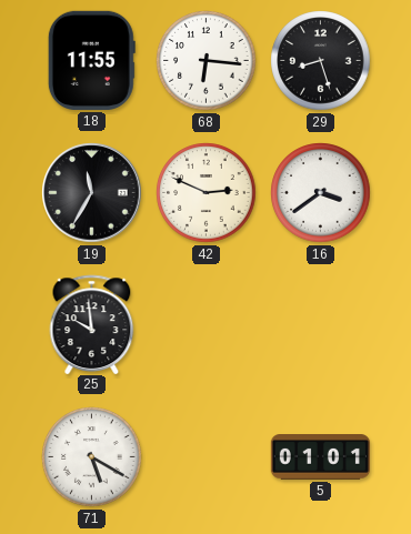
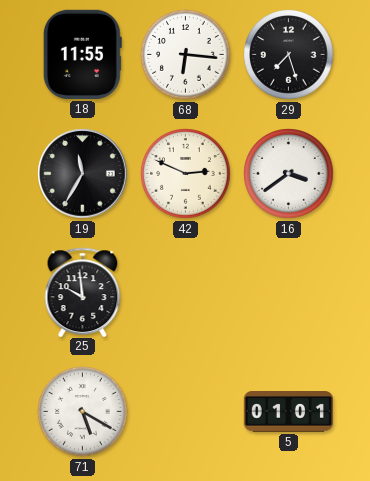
29: 8:27 -> 7:27 (289, 55)
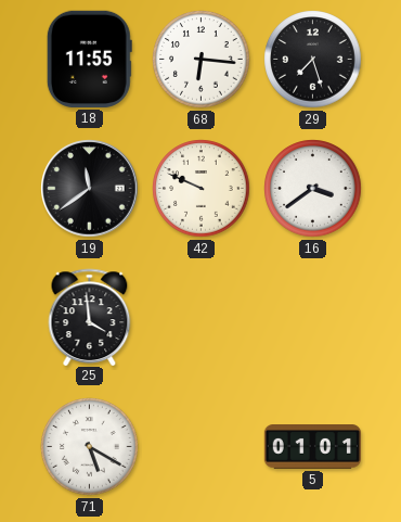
19: 11:35 -> 11:39 (90, 189)
42: 2:49 -> 9:49 (202, 189)
25: 9:59 -> 3:59 (90, 317)
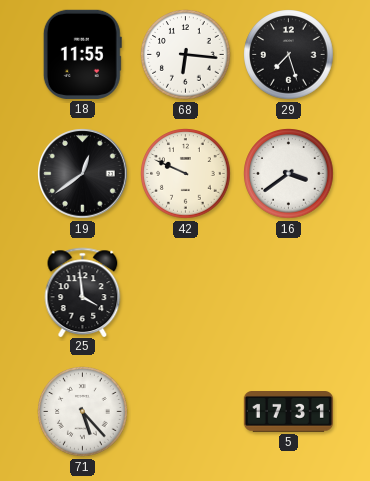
19: 11:39 -> 12:39 (83, 174)
71: 5:20 -> 5:23 (83, 412)
5: 01:01 -> 17:31 (288, 412)
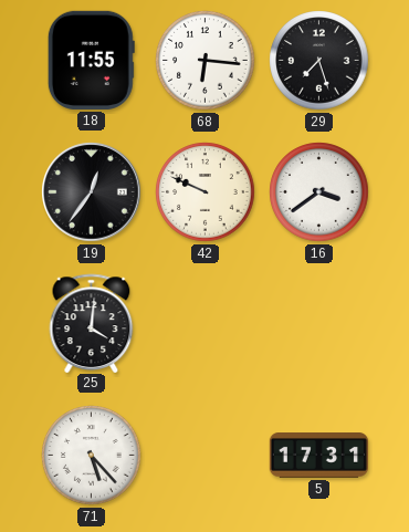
19: 12:39 -> 12:36 (92, 192)
25: 3:59 -> 4:01 (92, 323)
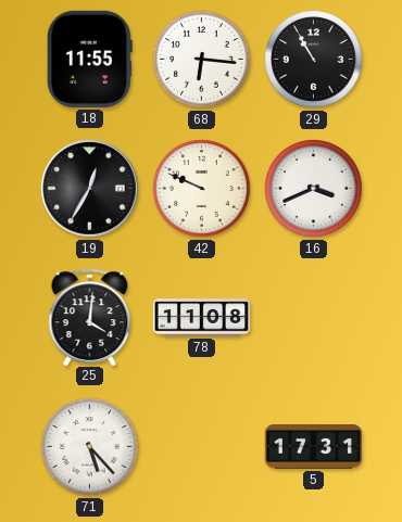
29: 7:27 -> 10:55 (314, 60)
19: 12:36 -> 12:35 (90, 189)
16: 3:39 -> 3:41 (314, 189)
78: none -> 11:08 (201, 318)
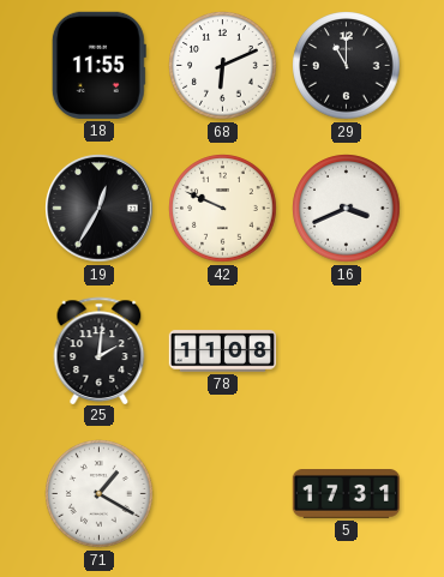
68: 6:16 -> 6:11 (223, 66)
29: 10:55 -> 11:00 (347, 66)
25: 4:01 -> 2:01 (100, 350)
71: 5:23 -> 1:20 (100, 494)
